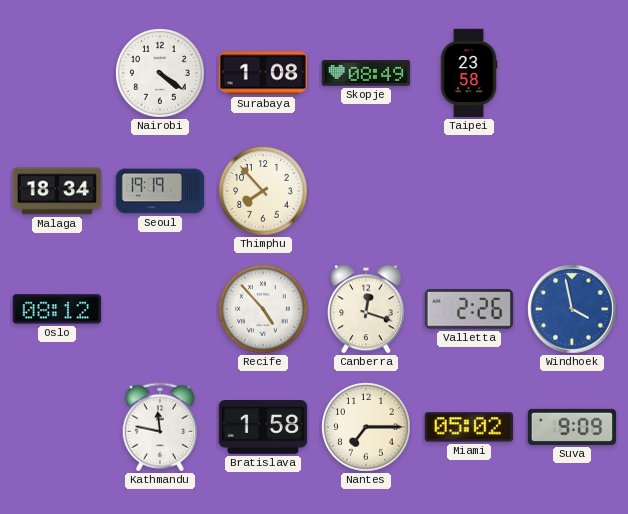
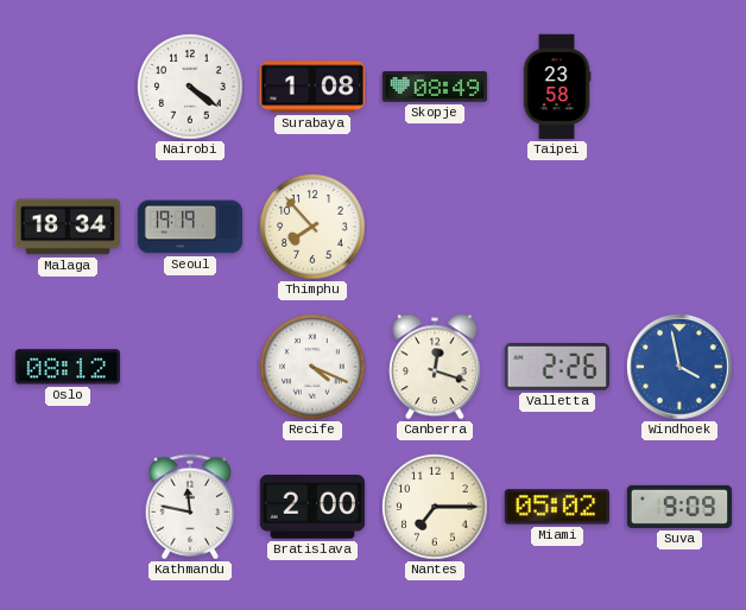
Recife: 4:53 -> 4:19 (312, 367)
Bratislava: 1:58 -> 2:00 (312, 508)
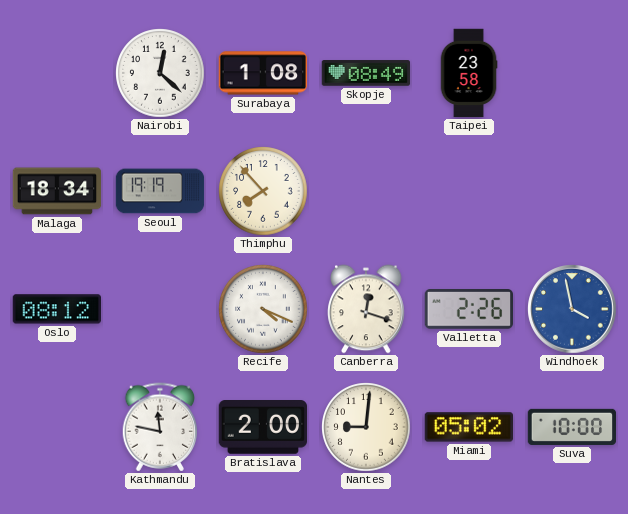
Nairobi: 4:21 -> 12:22 (160, 73)
Nantes: 7:15 -> 9:01 (366, 427)
Suva: 9:09 -> 10:00 (572, 427)
